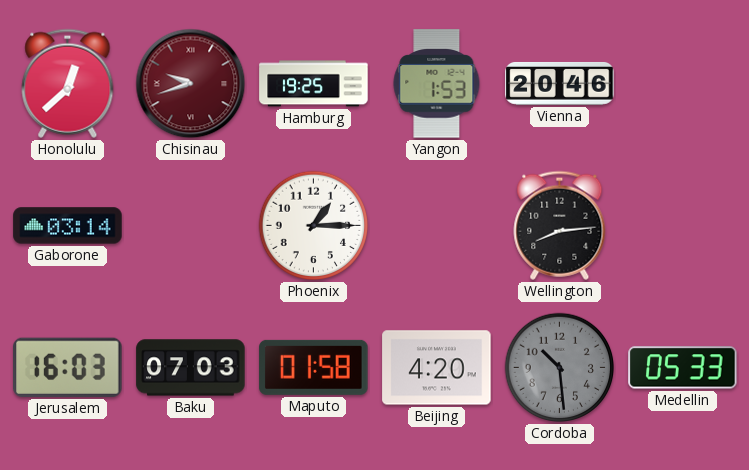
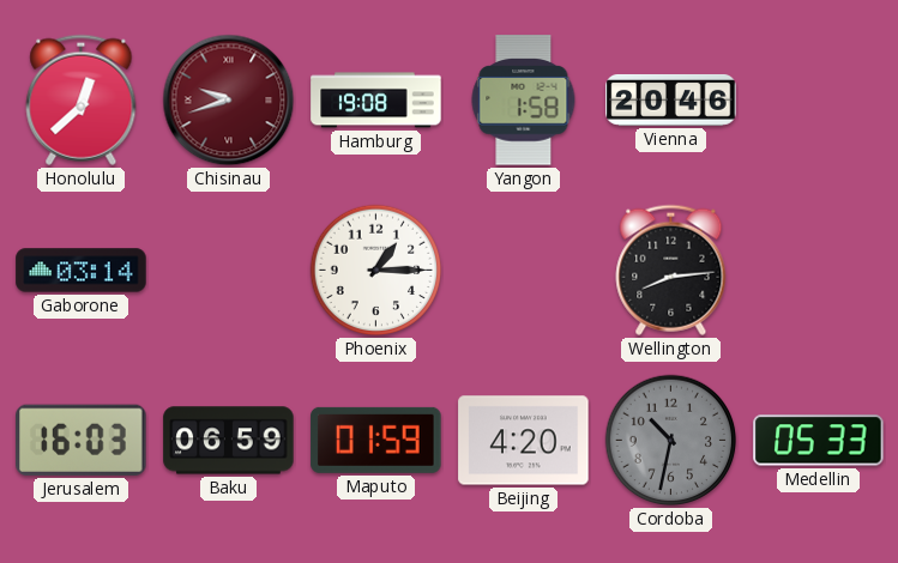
Hamburg: 19:25 -> 19:08 (376, 101)
Yangon: 1:53 -> 1:58 (524, 101)
Baku: 07:03 -> 06:59 (229, 441)
Maputo: 01:58 -> 01:59 (376, 440)
Cordoba: 10:29 -> 10:32 (671, 441)
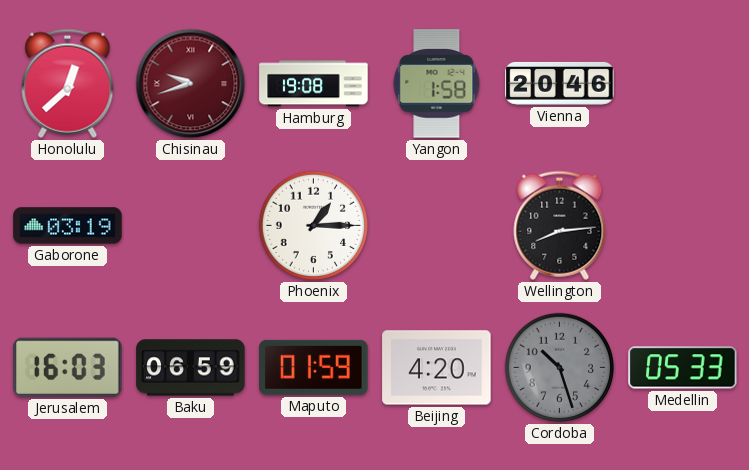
Gaborone: 03:14 -> 03:19 (68, 226)
Cordoba: 10:32 -> 10:27 (560, 368)
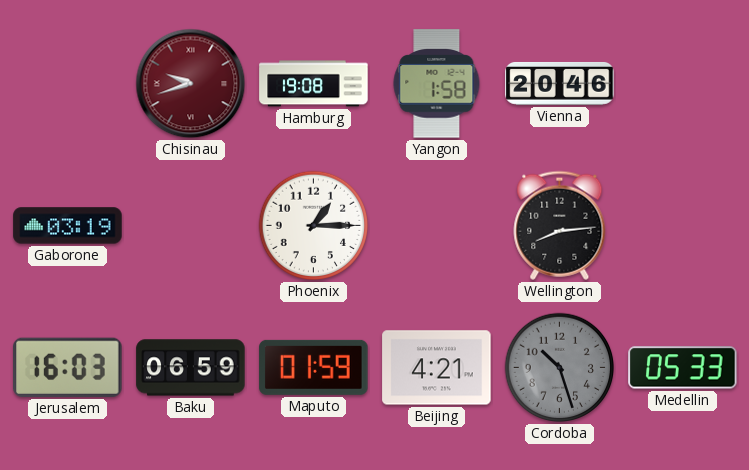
Honolulu: 12:38 -> none (68, 83)
Beijing: 4:20 -> 4:21 (437, 368)
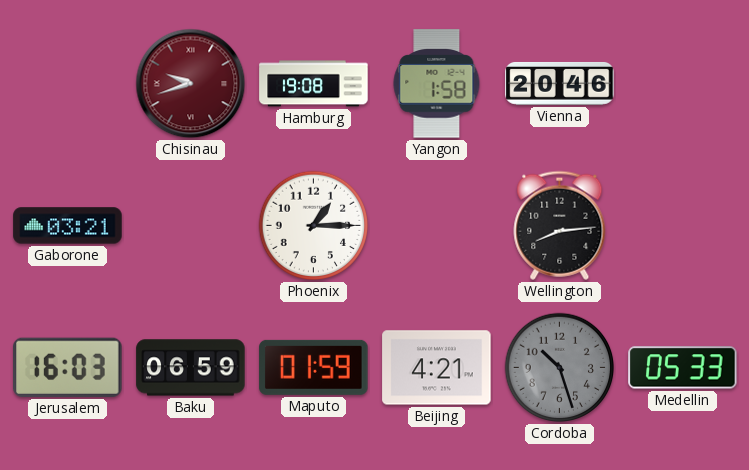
Gaborone: 03:19 -> 03:21 (68, 226)
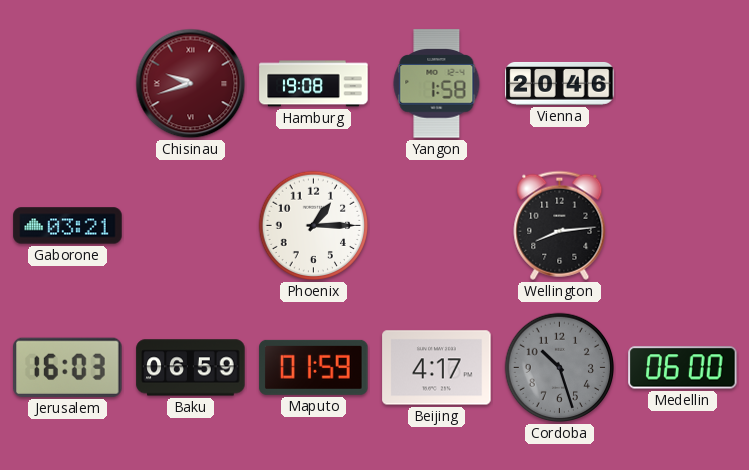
Beijing: 4:21 -> 4:17 (437, 368)
Medellin: 05:33 -> 06:00 (683, 368)
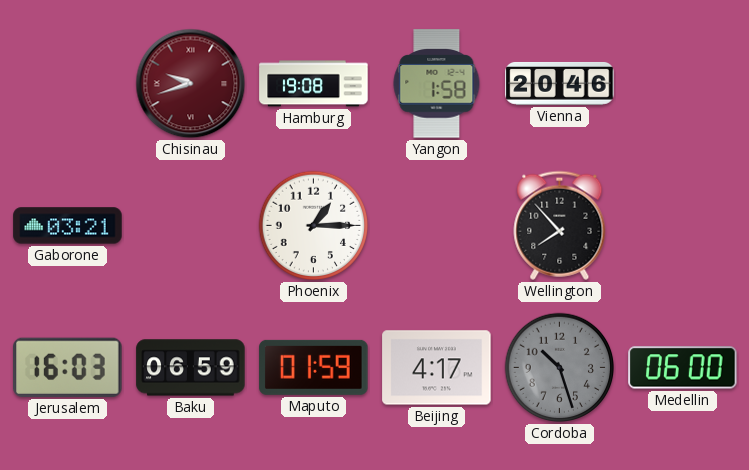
Wellington: 8:14 -> 7:53 (560, 225)
